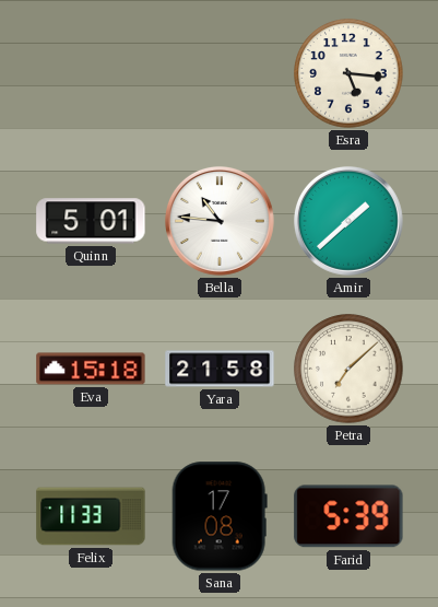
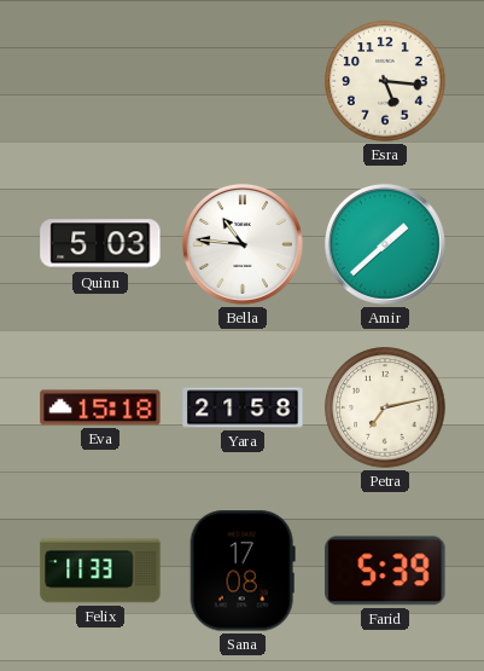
Quinn: 5:01 -> 5:03 (100, 244)
Petra: 7:08 -> 7:13 (385, 407)
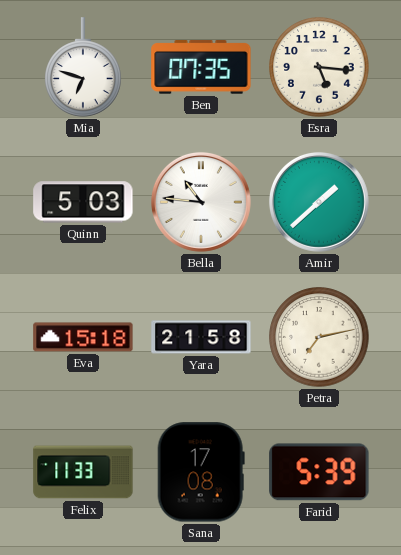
Mia: none -> 6:48 (83, 67)
Ben: none -> 07:35 (201, 67)
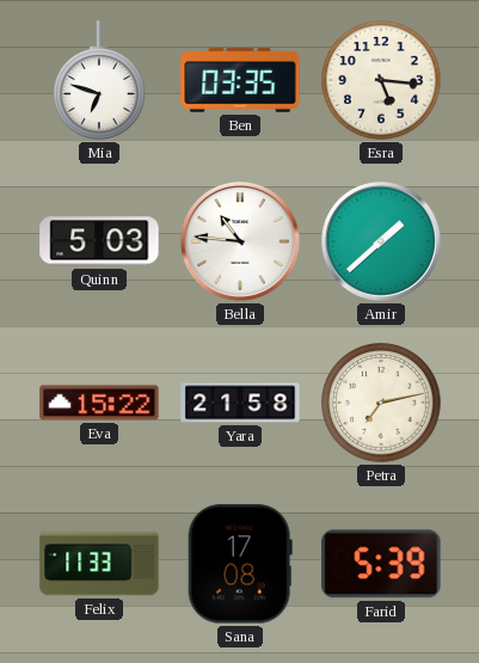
Ben: 07:35 -> 03:35 (240, 80)
Eva: 15:18 -> 15:22 (99, 403)
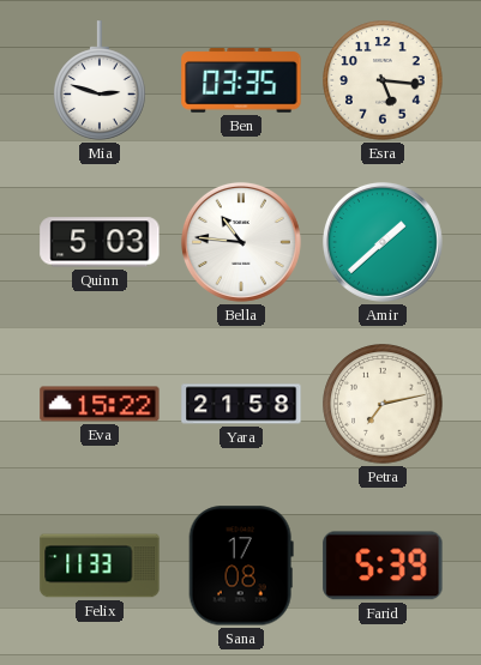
Mia: 6:48 -> 2:48 (100, 80)
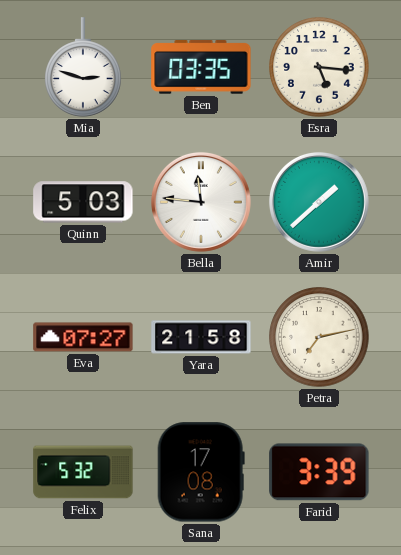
Bella: 10:46 -> 11:46 (201, 202)
Eva: 15:22 -> 07:27 (83, 337)
Felix: 11:33 -> 5:32 (83, 472)
Farid: 5:39 -> 3:39 (319, 472)
